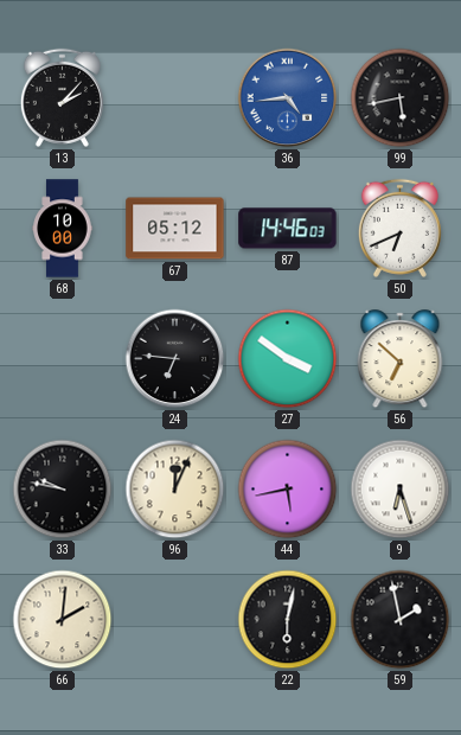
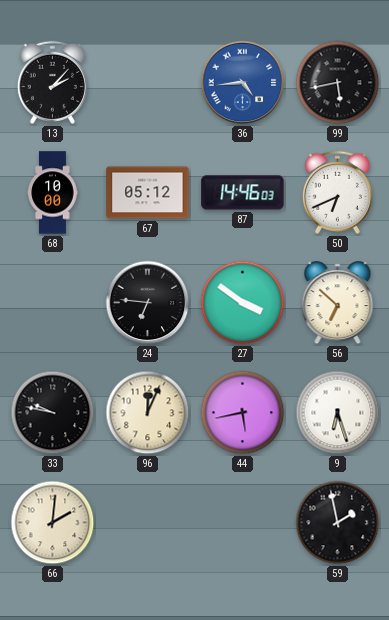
22: 6:02 -> none (288, 620)
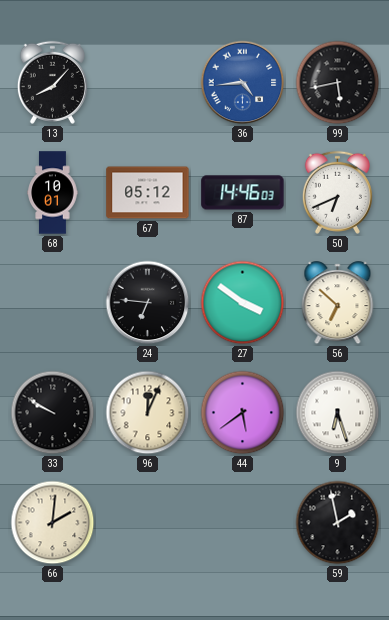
13: 2:07 -> 8:07 (52, 82)
68: 10:00 -> 10:01 (53, 193)
33: 9:47 -> 9:50 (53, 413)
44: 5:43 -> 5:39 (243, 413)
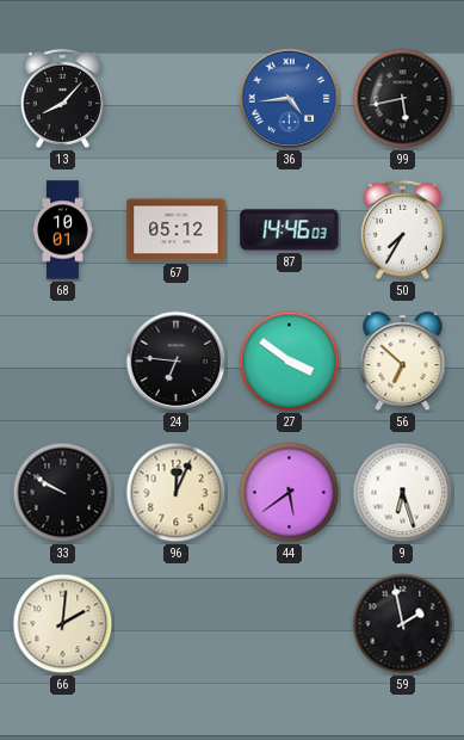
50: 6:41 -> 7:35 (402, 229)
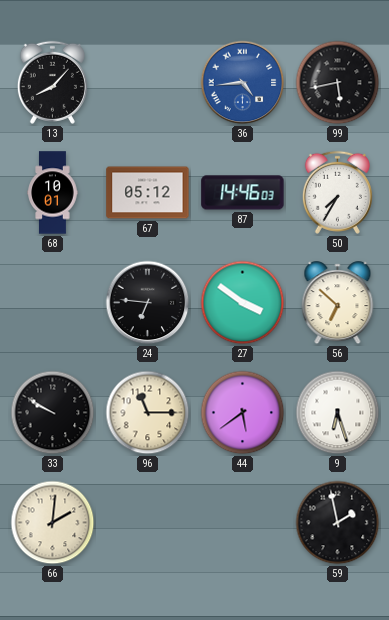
96: 12:04 -> 11:15 (148, 413)
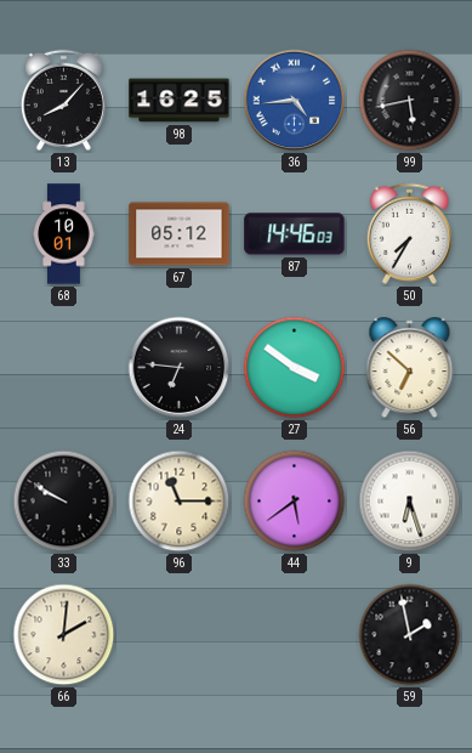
98: none -> 16:25 (180, 101)
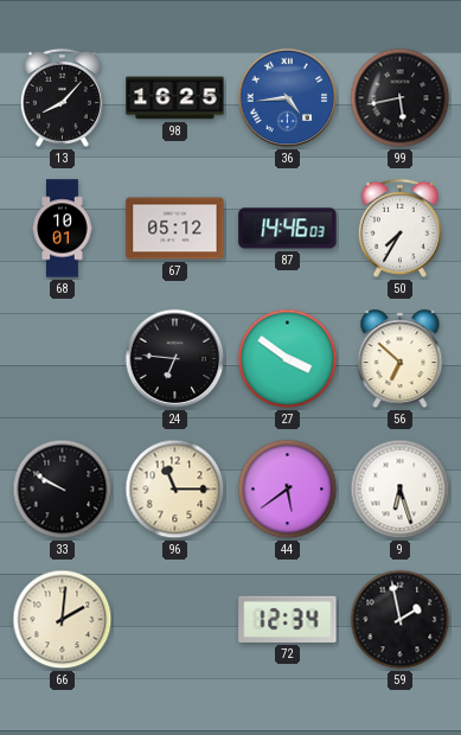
72: none -> 12:34 (288, 619)
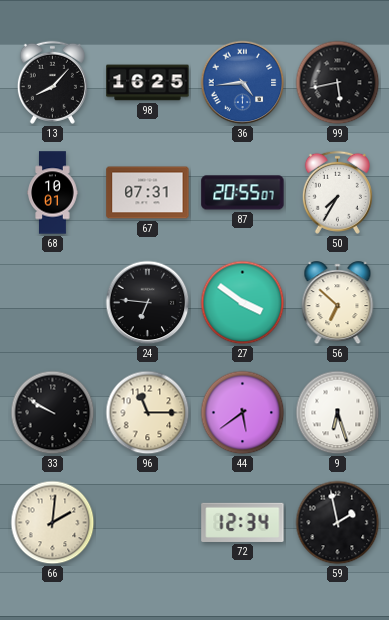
67: 05:12 -> 07:31 (148, 193)
87: 14:46 -> 20:55 (243, 193)
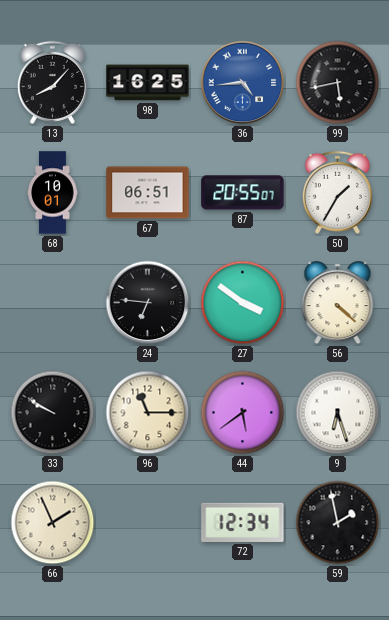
67: 07:31 -> 06:51 (148, 193)
50: 7:35 -> 1:35 (337, 192)
56: 6:52 -> 4:22 (338, 303)
66: 2:01 -> 1:56 (53, 523)
